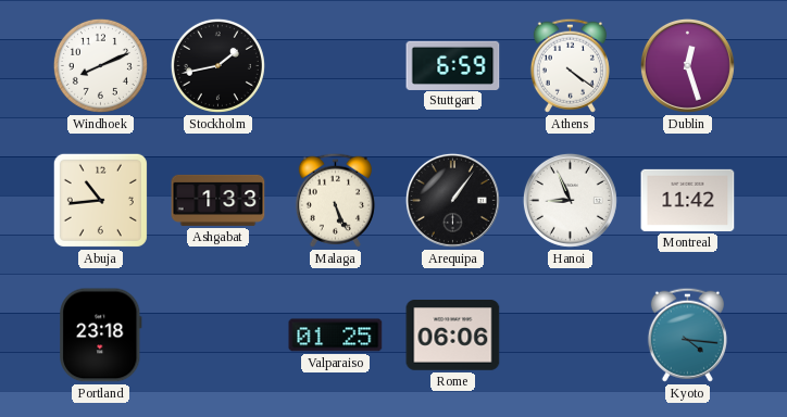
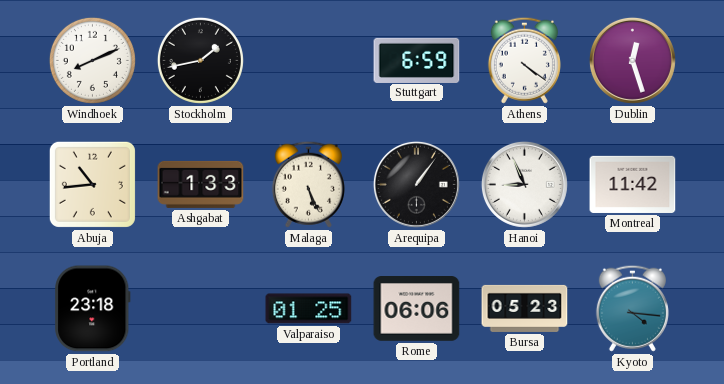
Bursa: none -> 05:23 (525, 308)
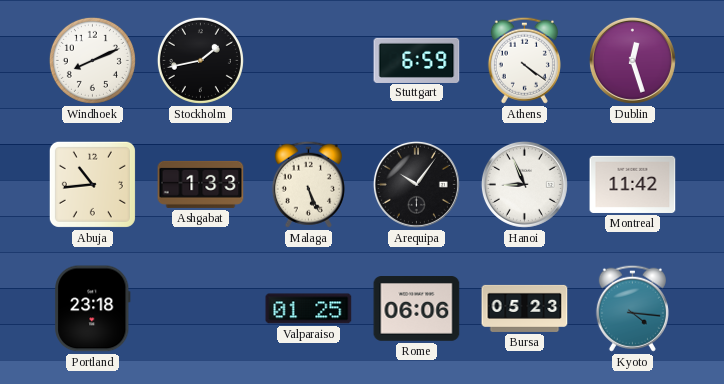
Arequipa: 1:06 -> 10:06 (416, 184)
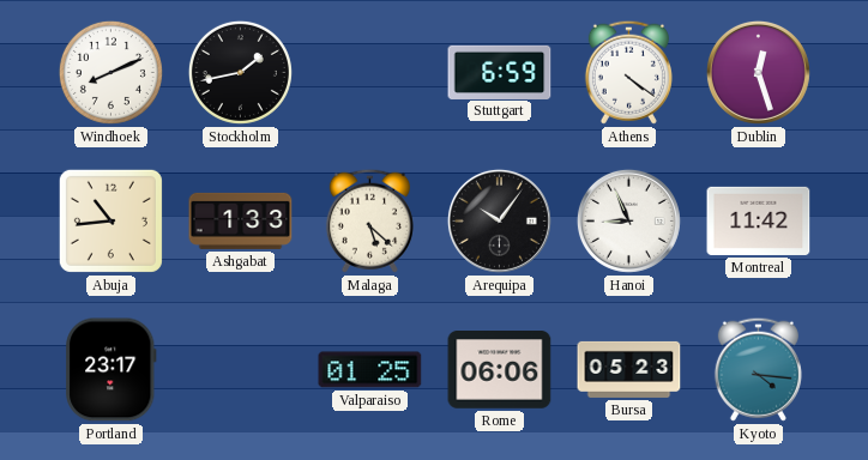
Malaga: 5:26 -> 5:22 (369, 220)
Portland: 23:18 -> 23:17 (111, 370)
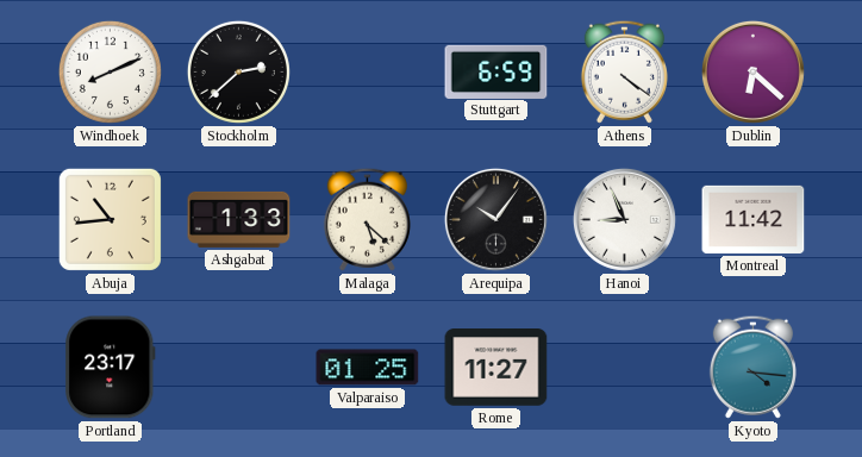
Stockholm: 1:43 -> 2:38 (238, 71)
Dublin: 12:27 -> 6:22 (752, 71)
Rome: 06:06 -> 11:27 (496, 368)
Bursa: 05:23 -> none (629, 369)
